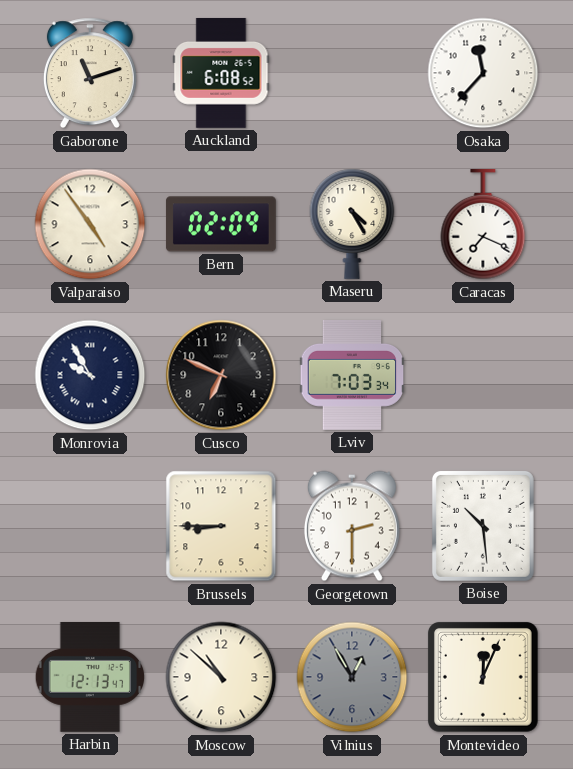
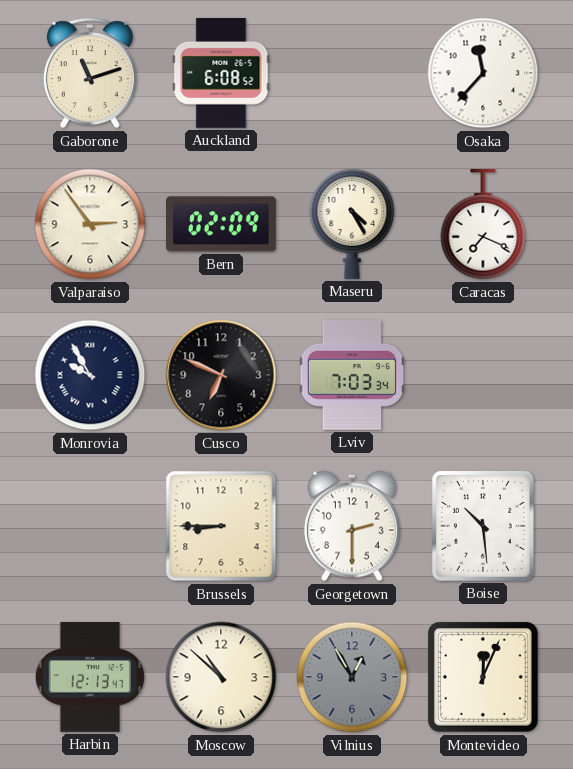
Valparaiso: 4:54 -> 2:54 (90, 224)
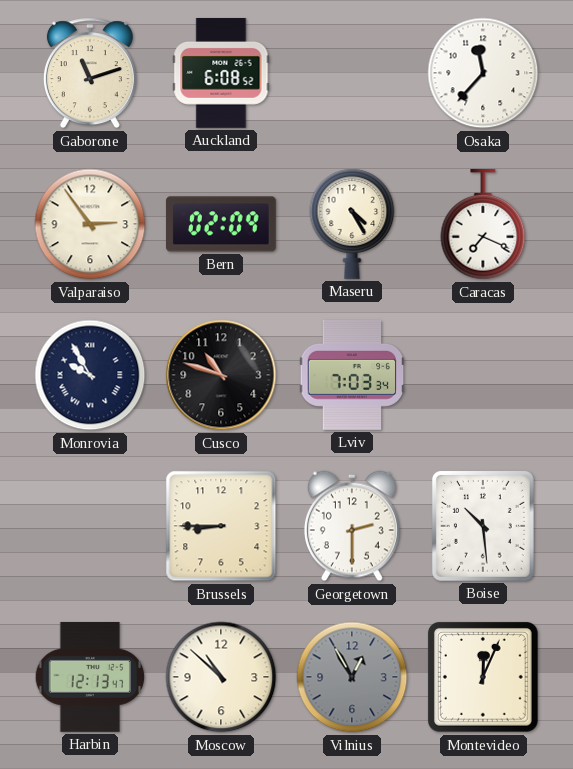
Cusco: 6:49 -> 10:48 (221, 375)
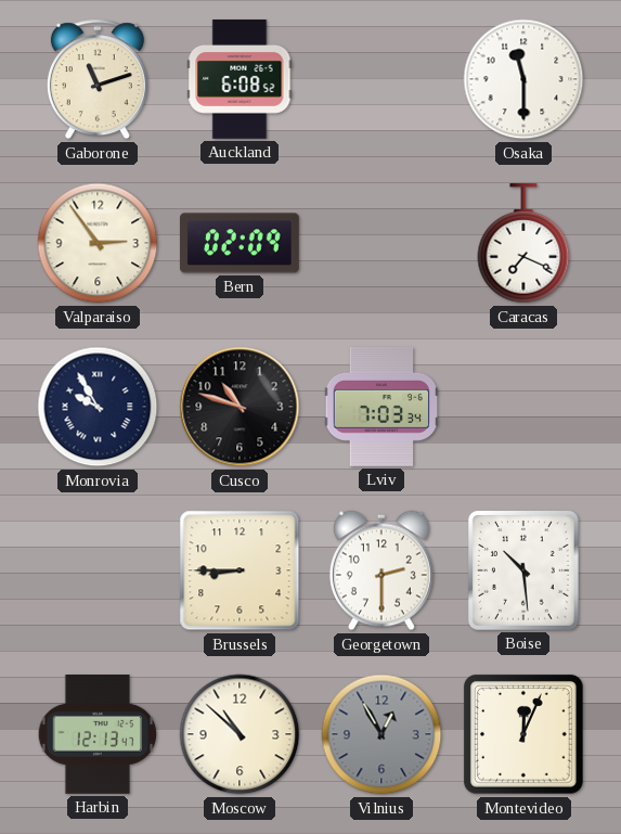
Osaka: 11:37 -> 11:30 (523, 79)
Maseru: 4:25 -> none (352, 224)
